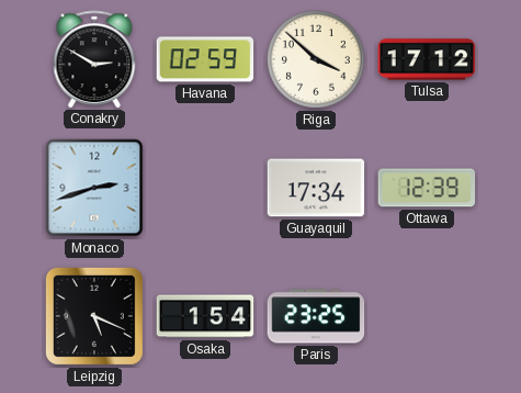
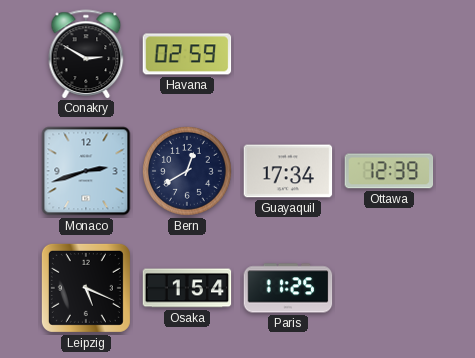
Riga: 3:52 -> none (316, 59)
Tulsa: 17:12 -> none (427, 59)
Bern: none -> 12:40 (187, 171)
Paris: 23:25 -> 11:25 (288, 288)
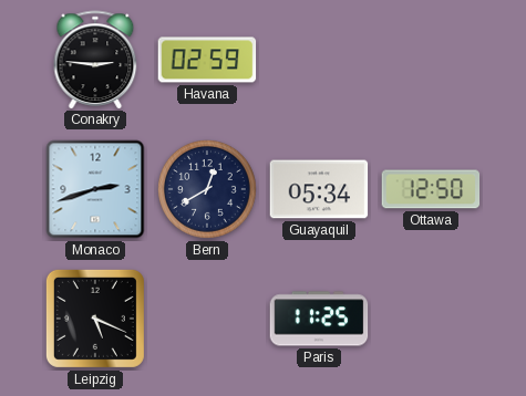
Conakry: 2:50 -> 2:46 (95, 60)
Guayaquil: 17:34 -> 05:34 (319, 189)
Ottawa: 12:39 -> 12:50 (431, 189)
Osaka: 1:54 -> none (187, 288)
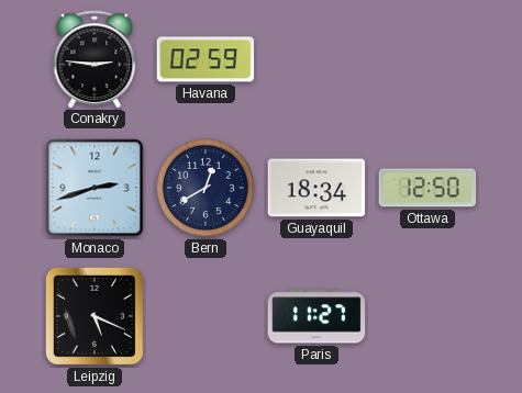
Guayaquil: 05:34 -> 18:34 (316, 188)
Paris: 11:25 -> 11:27 (316, 316)
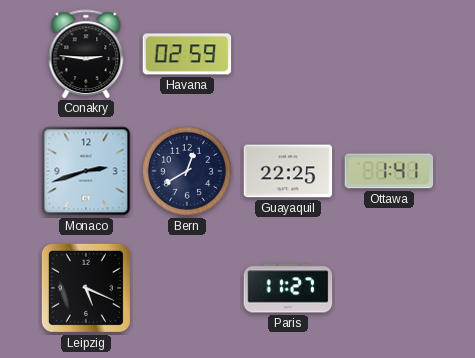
Guayaquil: 18:34 -> 22:25 (288, 171)
Ottawa: 12:50 -> 1:41 (389, 171)
